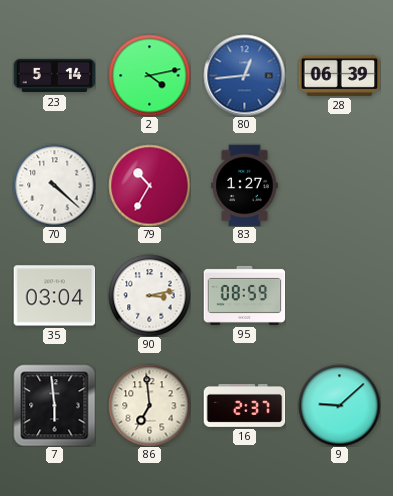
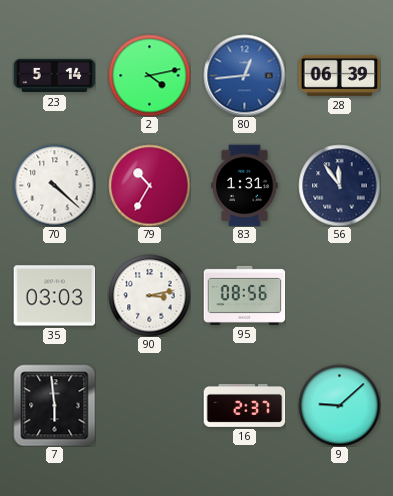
83: 1:27 -> 1:31 (245, 185)
56: none -> 11:54 (339, 185)
35: 03:04 -> 03:03 (54, 296)
95: 08:59 -> 08:56 (244, 295)
86: 6:59 -> none (149, 405)
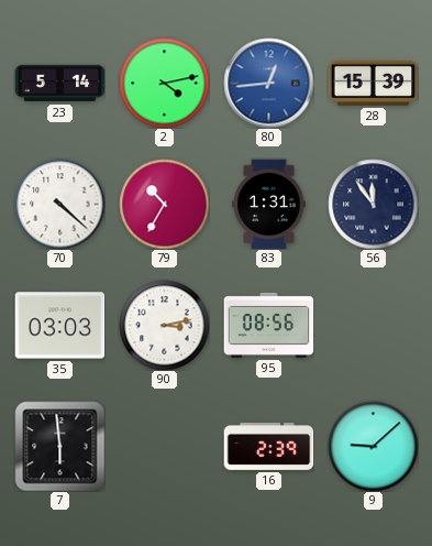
28: 06:39 -> 15:39 (373, 83)
16: 2:37 -> 2:39 (268, 446)
